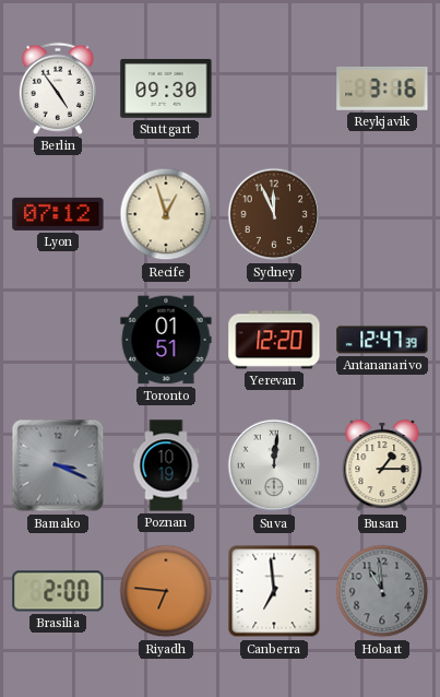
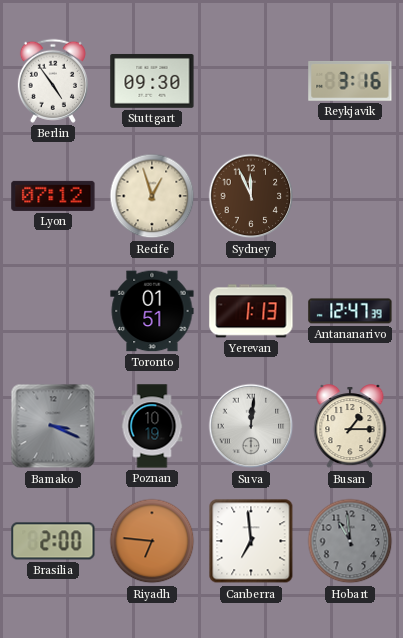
Yerevan: 12:20 -> 1:13 (251, 311)
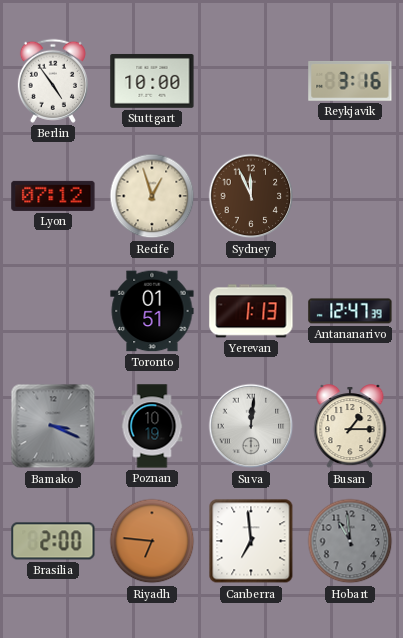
Stuttgart: 09:30 -> 10:00 (152, 81)
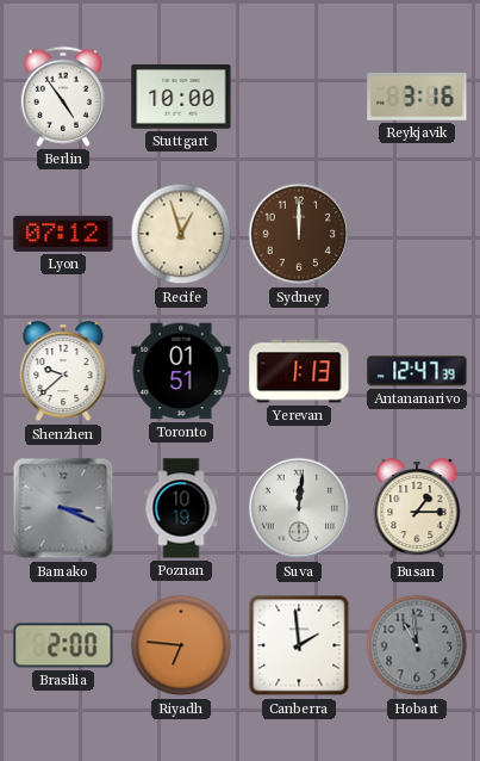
Sydney: 11:56 -> 12:00 (299, 234)
Shenzhen: none -> 9:38 (63, 372)
Canberra: 6:59 -> 1:59 (299, 645)
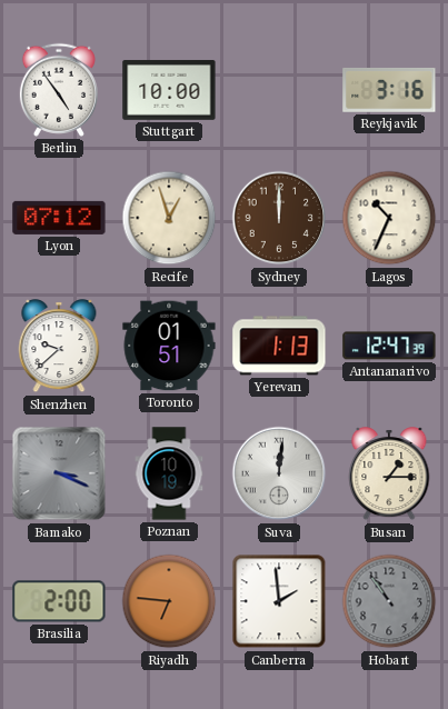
Lagos: none -> 10:34 (389, 218)
Hobart: 10:59 -> 10:54 (389, 601)
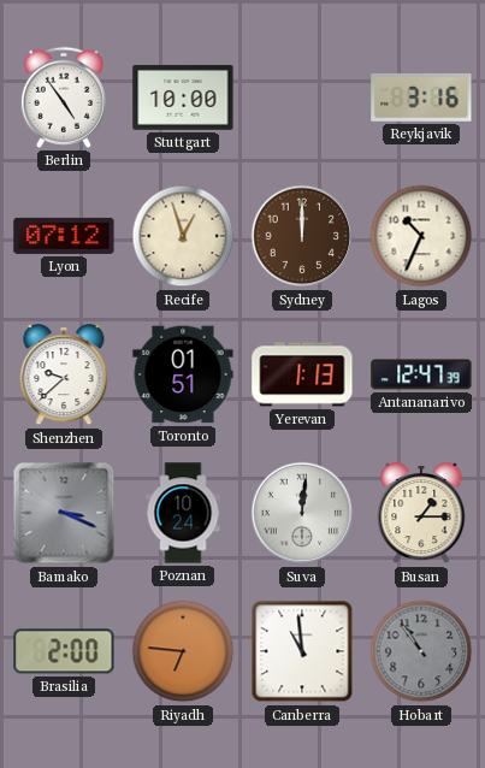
Poznan: 10:19 -> 10:24 (183, 513)
Canberra: 1:59 -> 10:59 (302, 651)
